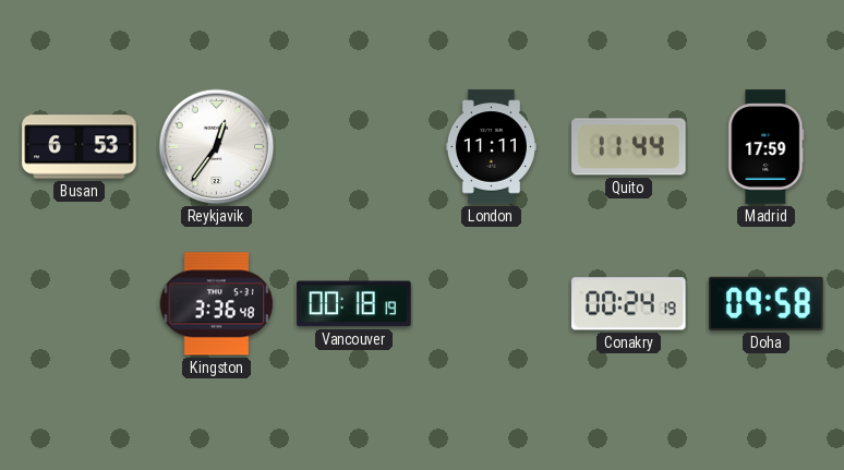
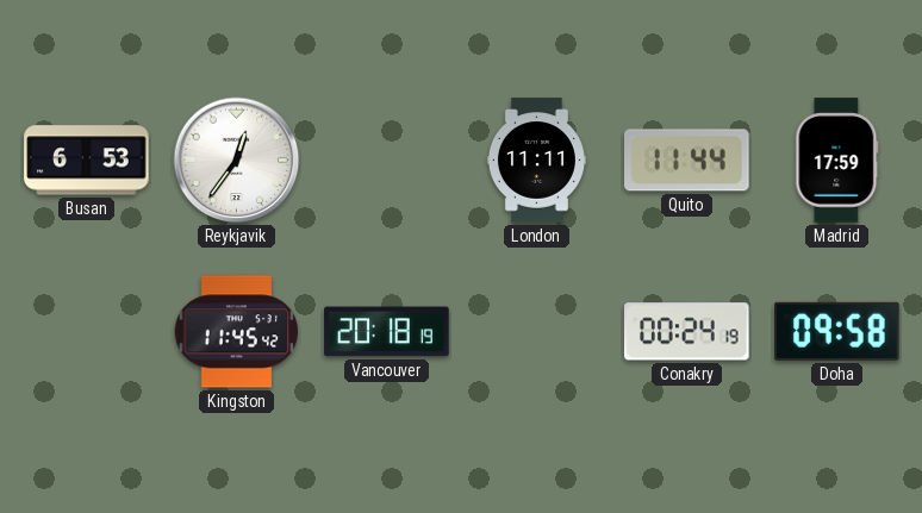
Kingston: 3:36 -> 11:45 (237, 332)
Vancouver: 00:18 -> 20:18 (387, 332)
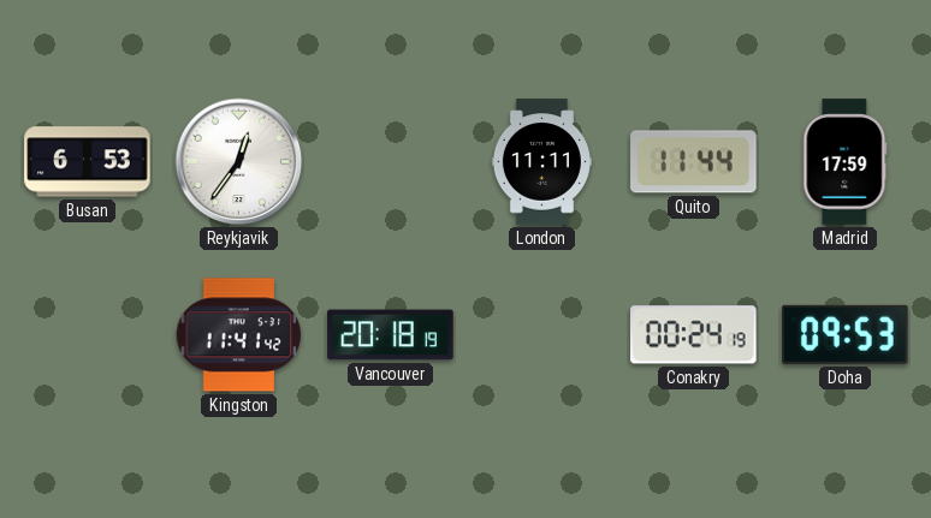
Kingston: 11:45 -> 11:41 (239, 335)
Doha: 09:58 -> 09:53 (846, 334)
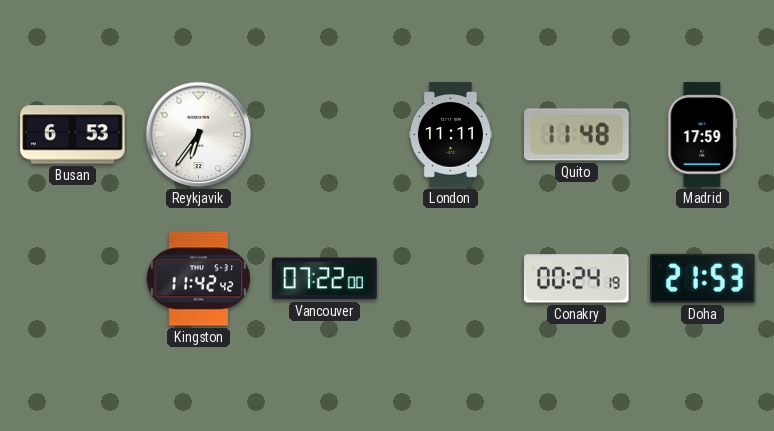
Reykjavik: 12:36 -> 6:36 (199, 135)
Quito: 11:44 -> 11:48 (577, 135)
Kingston: 11:41 -> 11:42 (199, 279)
Vancouver: 20:18 -> 07:22 (325, 279)
Doha: 09:53 -> 21:53 (703, 278)
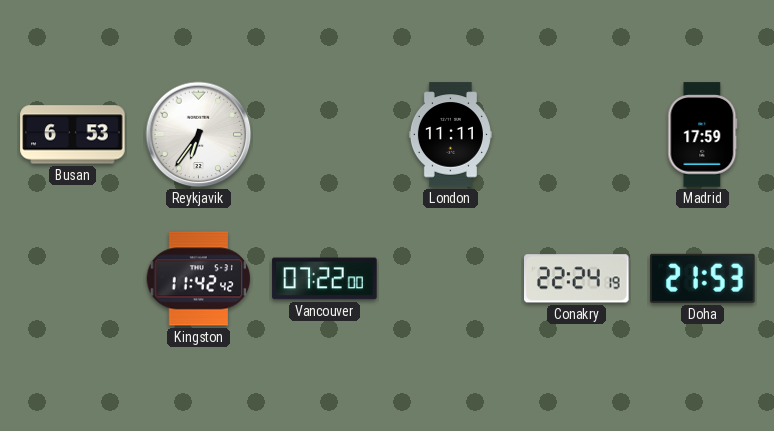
Quito: 11:48 -> none (577, 135)
Conakry: 00:24 -> 22:24 (577, 279)
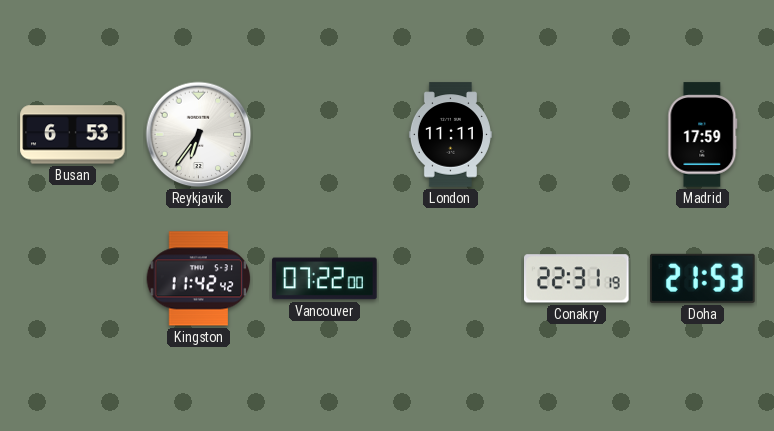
Conakry: 22:24 -> 22:31 (577, 279)
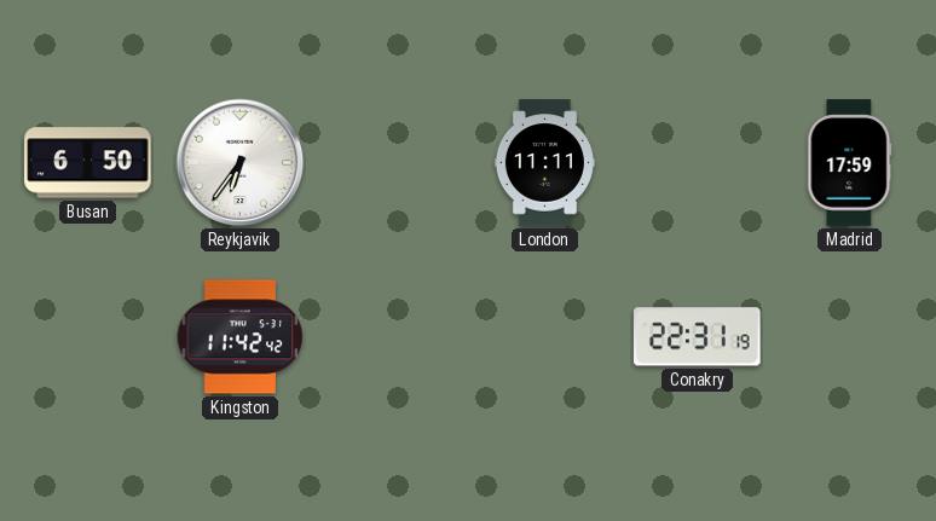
Busan: 6:53 -> 6:50 (88, 163)
Vancouver: 07:22 -> none (325, 279)
Doha: 21:53 -> none (703, 278)
